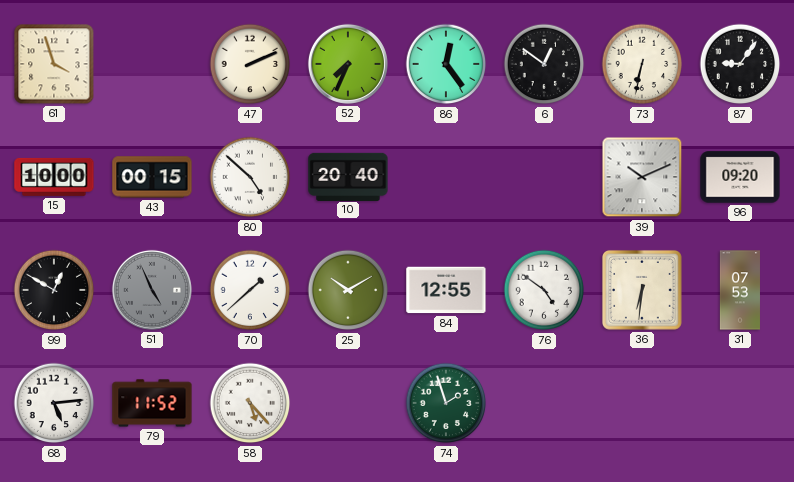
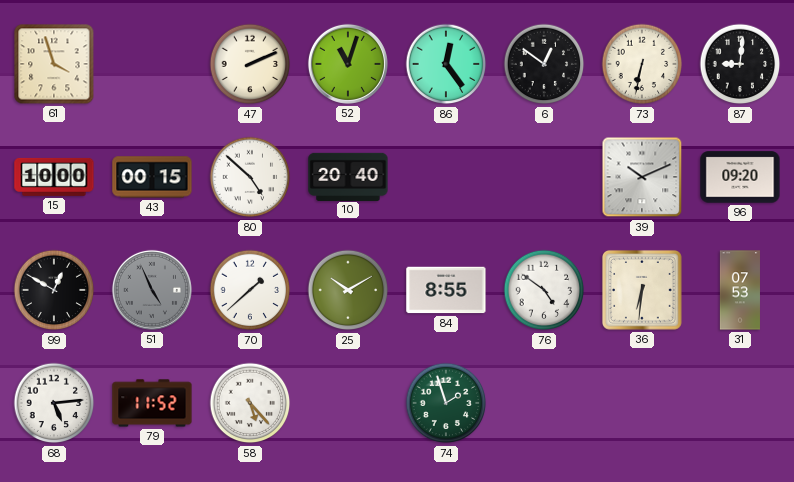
52: 7:34 -> 11:03 (348, 64)
87: 9:06 -> 9:01 (740, 64)
84: 12:55 -> 8:55 (446, 290)
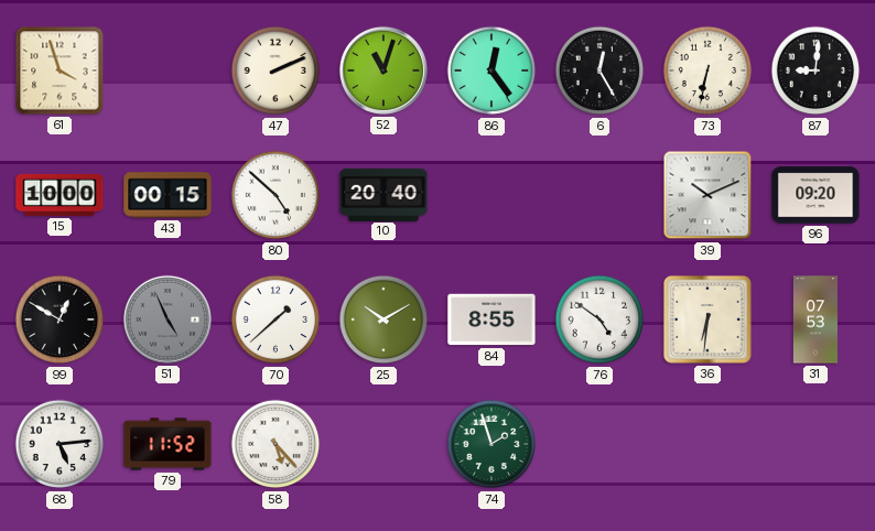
6: 12:51 -> 12:25 (599, 71)
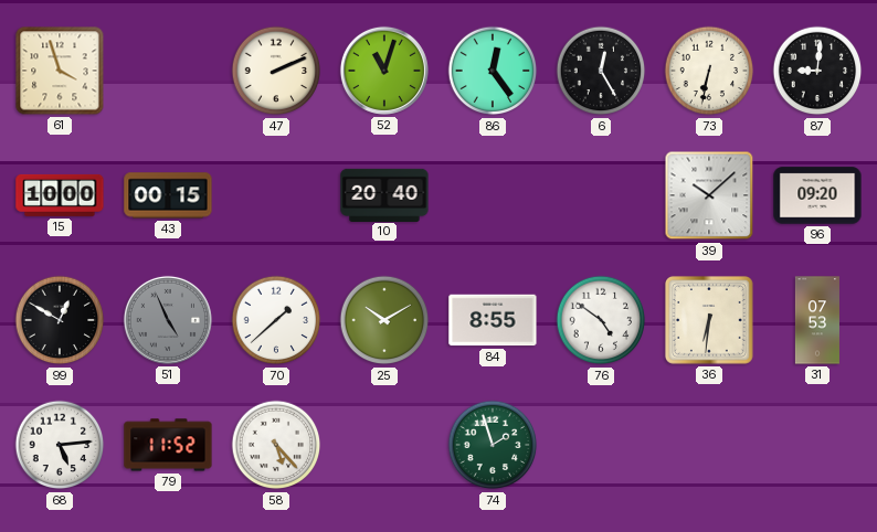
80: 4:52 -> none (276, 195)
39: 10:11 -> 10:08 (709, 195)
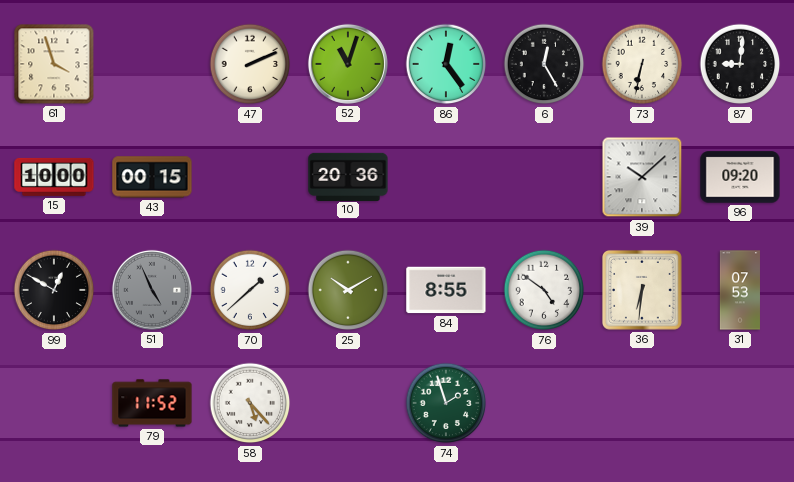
10: 20:40 -> 20:36 (348, 176)
68: 5:14 -> none (60, 445)
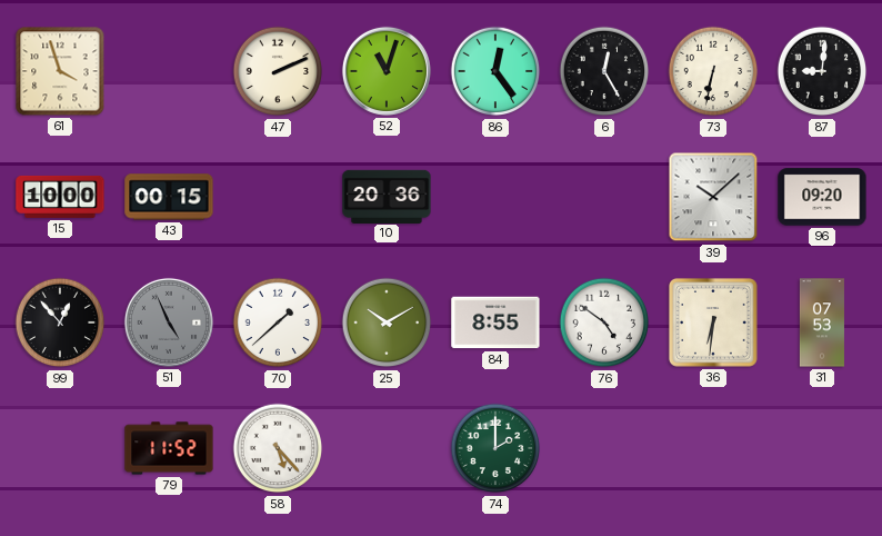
99: 12:50 -> 12:53 (60, 322)
74: 1:57 -> 2:00 (495, 448)
